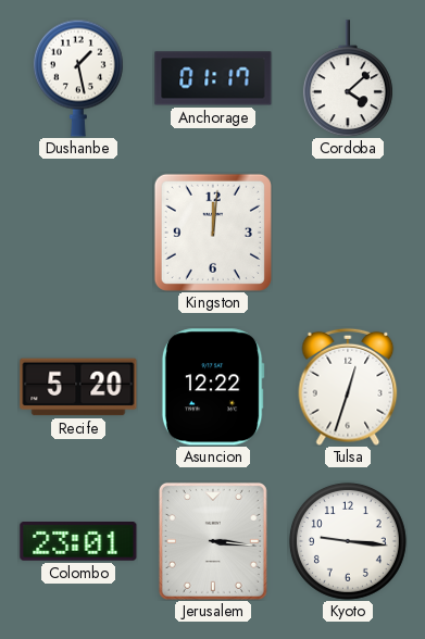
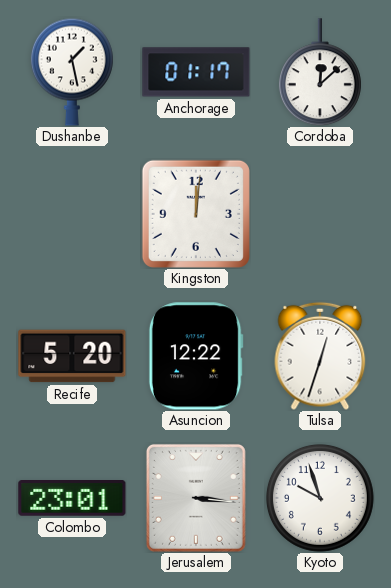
Cordoba: 4:08 -> 12:08 (320, 72)
Kyoto: 9:16 -> 9:57 (320, 498)
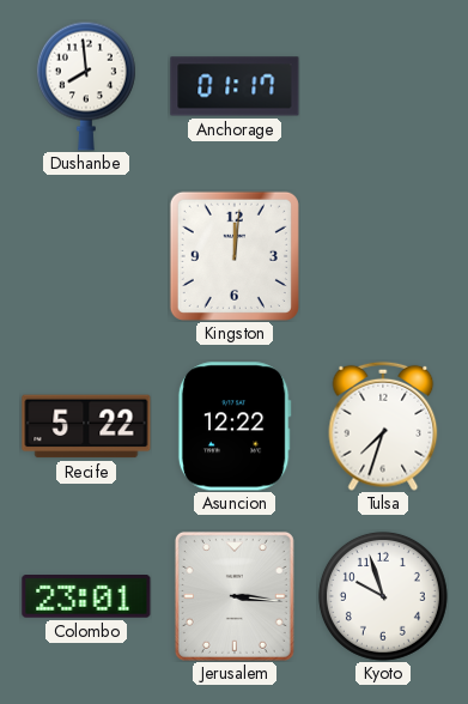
Dushanbe: 1:28 -> 7:59 (86, 86)
Cordoba: 12:08 -> none (320, 72)
Recife: 5:20 -> 5:22 (86, 426)
Tulsa: 12:33 -> 7:33 (383, 426)
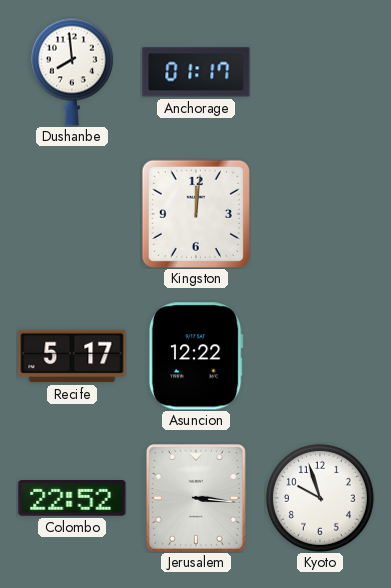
Recife: 5:22 -> 5:17 (72, 356)
Tulsa: 7:33 -> none (383, 426)
Colombo: 23:01 -> 22:52 (72, 499)
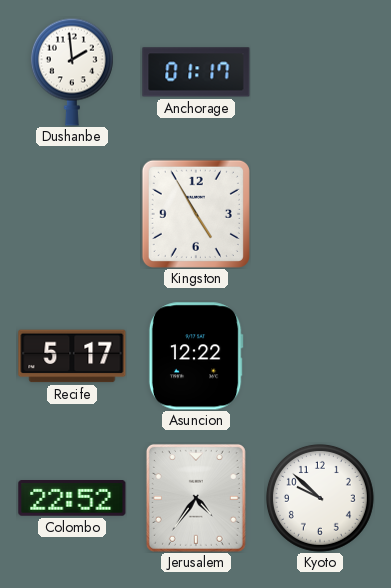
Dushanbe: 7:59 -> 1:59 (72, 72)
Kingston: 12:01 -> 4:55 (196, 214)
Jerusalem: 3:16 -> 4:36 (196, 498)
Kyoto: 9:57 -> 9:52 (320, 498)
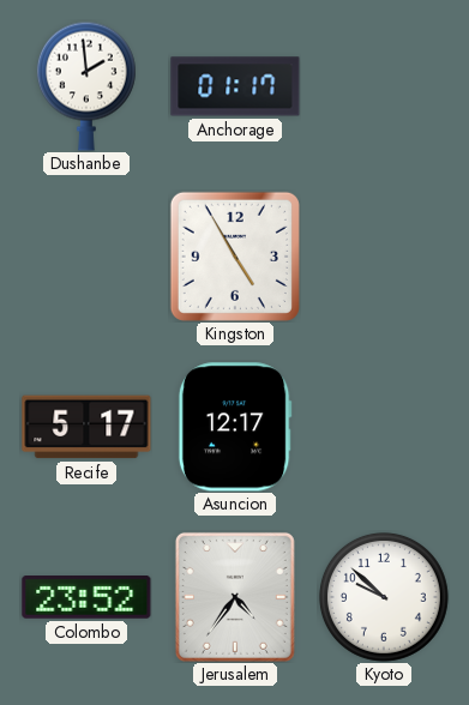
Asuncion: 12:22 -> 12:17 (235, 427)
Colombo: 22:52 -> 23:52 (86, 598)
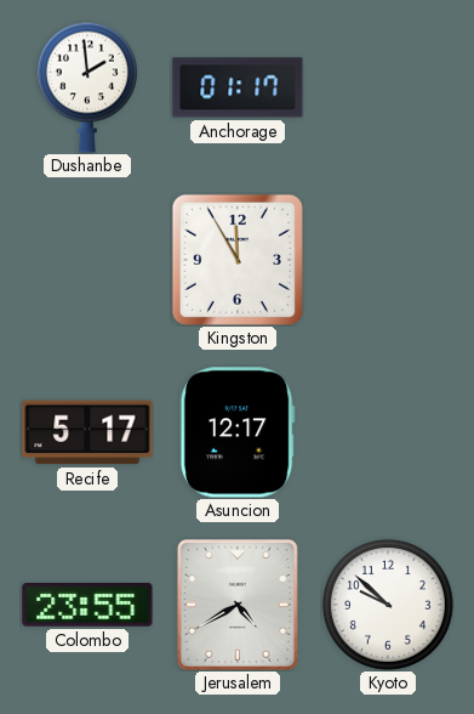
Kingston: 4:55 -> 11:55 (238, 260)
Colombo: 23:52 -> 23:55 (87, 606)
Jerusalem: 4:36 -> 4:40 (238, 605)
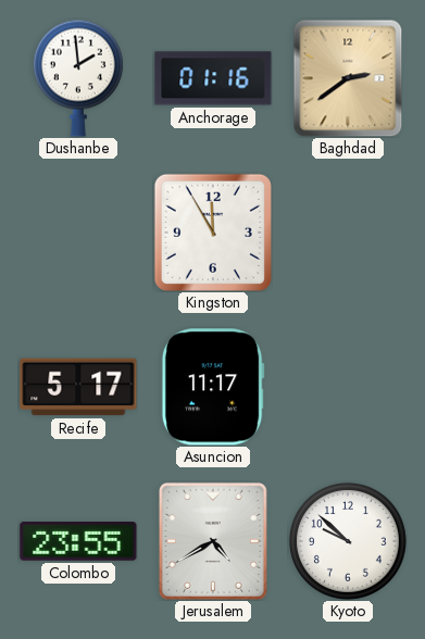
Anchorage: 01:17 -> 01:16 (213, 78)
Baghdad: none -> 2:39 (348, 78)
Asuncion: 12:17 -> 11:17 (213, 387)
